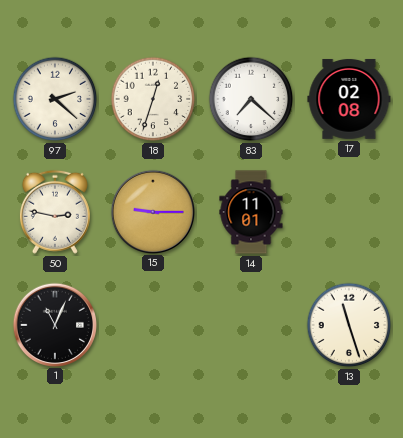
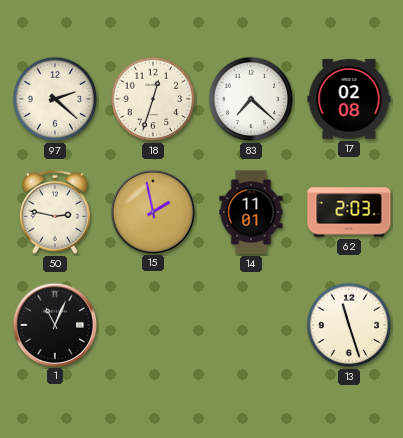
15: 9:15 -> 1:58 (152, 211)
62: none -> 2:03 (349, 212)
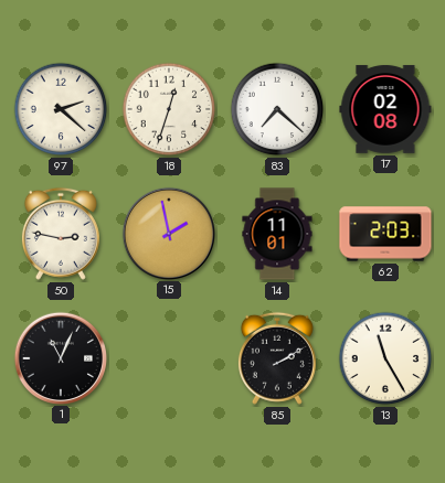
85: none -> 2:10 (277, 358)
13: 11:27 -> 11:25 (385, 358)
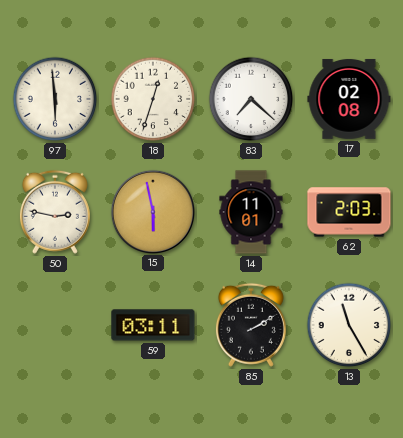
97: 2:22 -> 5:59 (55, 99)
15: 1:58 -> 5:58 (152, 211)
1: 11:04 -> none (60, 357)
59: none -> 03:11 (153, 325)
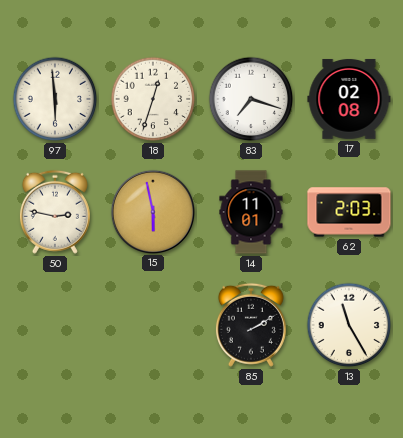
83: 7:22 -> 7:18 (251, 99)
59: 03:11 -> none (153, 325)
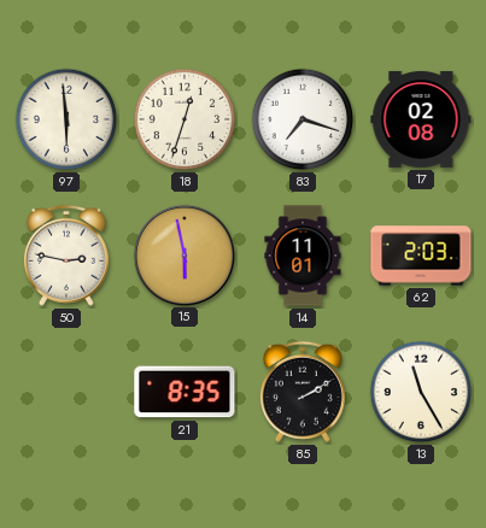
21: none -> 8:35 (185, 392)
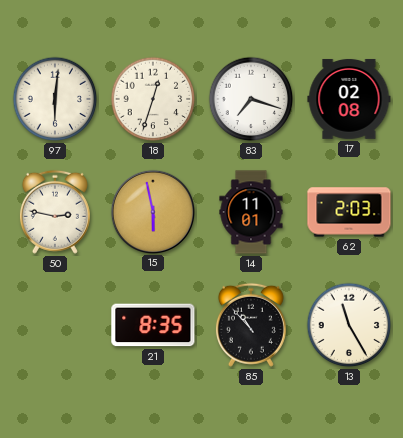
97: 5:59 -> 6:01 (55, 99)
85: 2:10 -> 10:53 (251, 325)
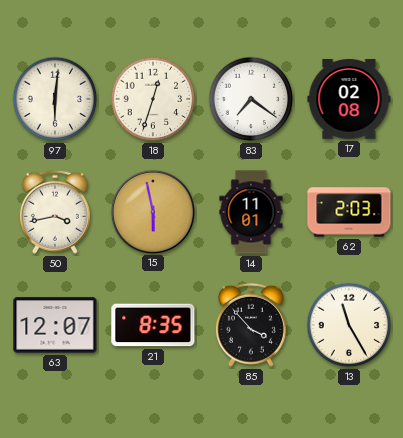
83: 7:18 -> 7:21 (251, 99)
50: 2:47 -> 3:43 (55, 212)
63: none -> 12:07 (55, 325)
85: 10:53 -> 3:53 (251, 325)
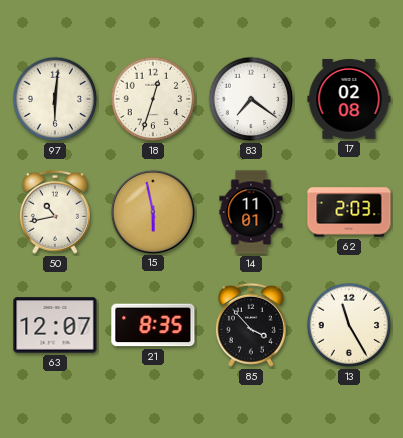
50: 3:43 -> 10:43 (55, 212)
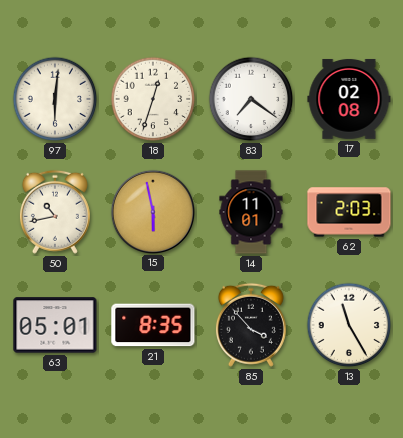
63: 12:07 -> 05:01 (55, 325)
